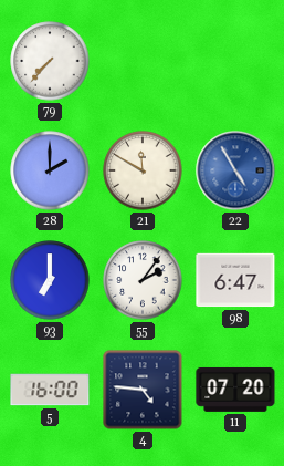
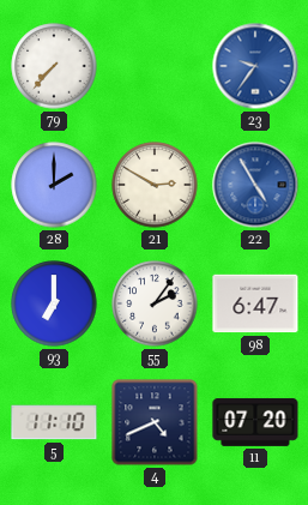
23: none -> 9:36 (255, 66)
21: 11:50 -> 2:50 (155, 185)
5: 16:00 -> 11:10 (54, 422)
4: 4:46 -> 4:41 (155, 422)
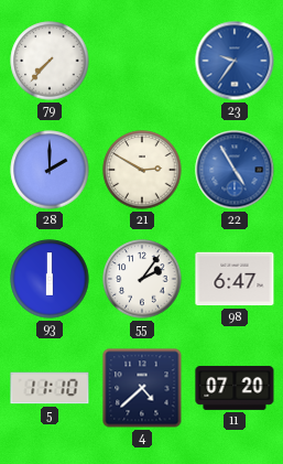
93: 7:00 -> 6:00 (50, 279)
4: 4:41 -> 4:38 (142, 388)
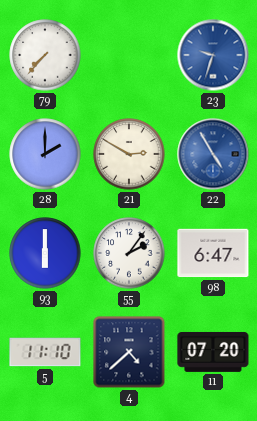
23: 9:36 -> 9:33 (213, 55)
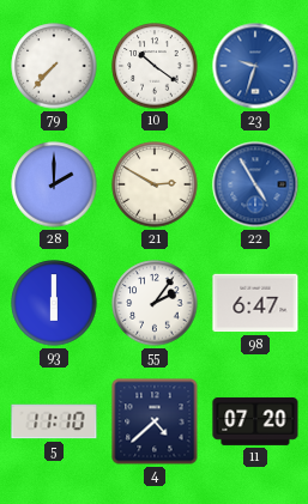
10: none -> 10:21 (155, 66)
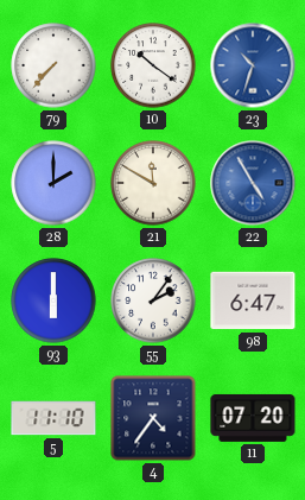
23: 9:33 -> 10:33 (253, 65)
21: 2:50 -> 11:50 (153, 183)
4: 4:38 -> 4:36 (153, 418)
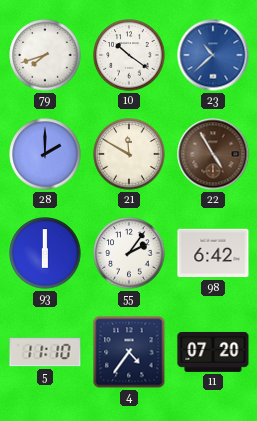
79: 7:37 -> 7:42 (45, 55)
23: 10:33 -> 10:38 (213, 55)
22 dial: blue -> brown (213, 154)
98: 6:47 -> 6:42 (213, 253)
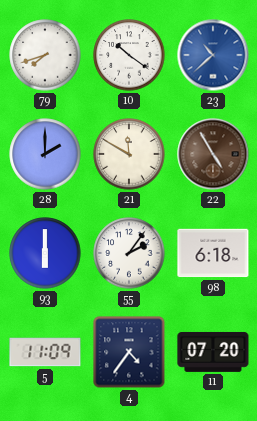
98: 6:42 -> 6:18 (213, 253)
5: 11:10 -> 11:09 (45, 352)
